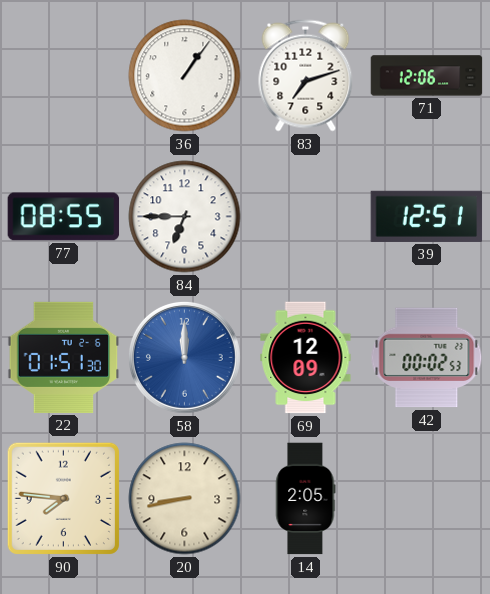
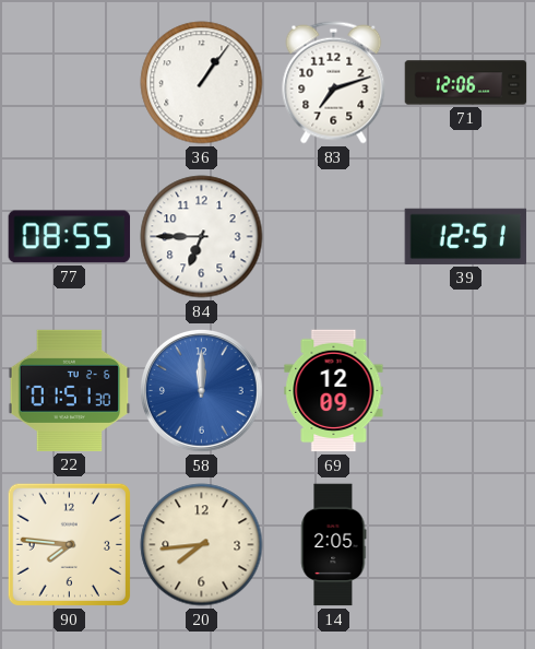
42: 00:02 -> none (427, 358)
20: 8:43 -> 7:44 (202, 545)
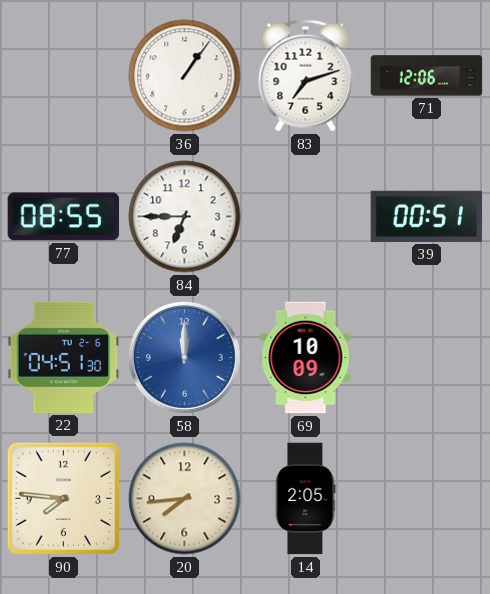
39: 12:51 -> 00:51 (427, 216)
22: 01:51 -> 04:51 (64, 357)
69: 12:09 -> 10:09 (306, 358)
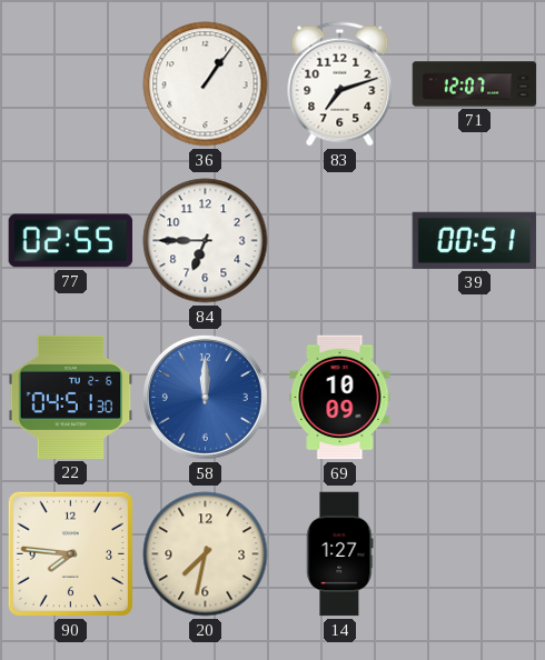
71: 12:06 -> 12:07 (475, 84)
77: 08:55 -> 02:55 (71, 241)
20: 7:44 -> 7:32 (206, 554)
14: 2:05 -> 1:27 (339, 554)
